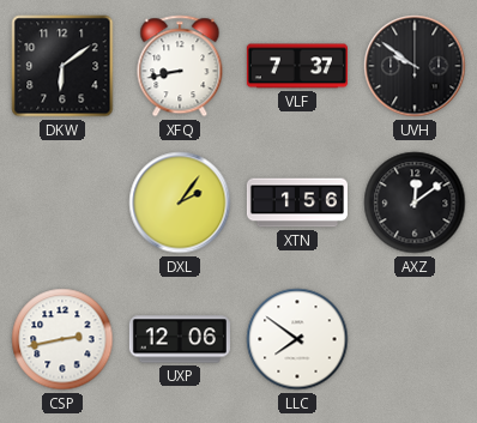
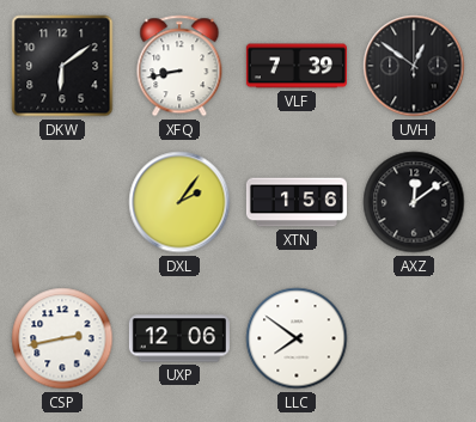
VLF: 7:37 -> 7:39 (297, 66)
UVH: 9:51 -> 12:51 (414, 66)
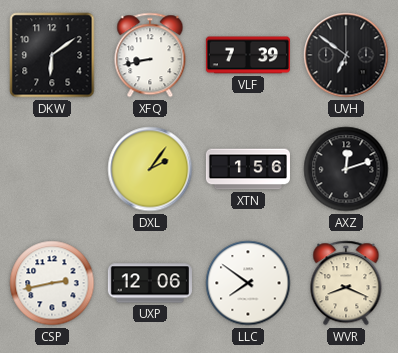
UVH: 12:51 -> 6:51 (346, 55)
AXZ: 12:09 -> 12:12 (346, 169)
WVR: none -> 8:19 (346, 283)
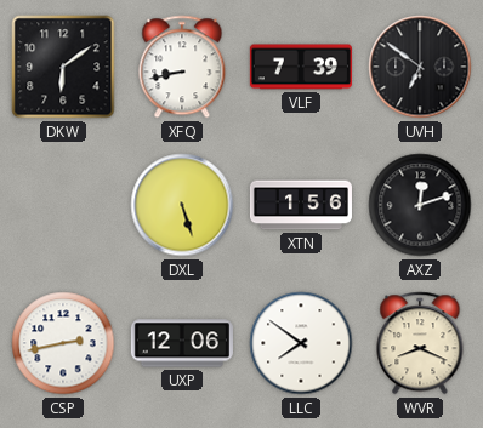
DXL: 2:06 -> 5:27 (182, 205)
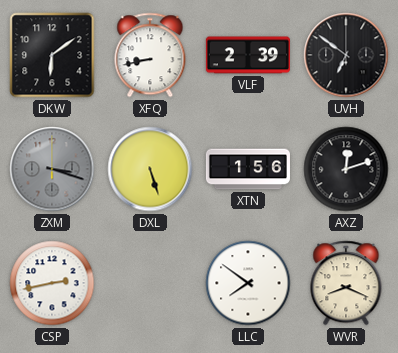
VLF: 7:39 -> 2:39 (248, 55)
ZXM: none -> 3:18 (52, 169)
UXP: 12:06 -> none (182, 343)
